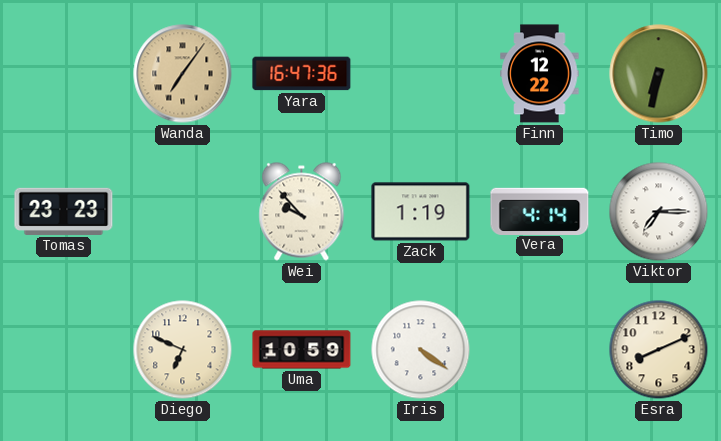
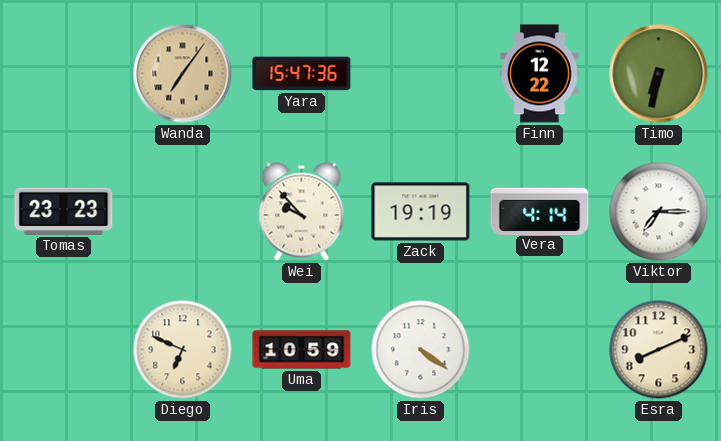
Yara: 16:47 -> 15:47 (302, 74)
Zack: 1:19 -> 19:19 (421, 212)
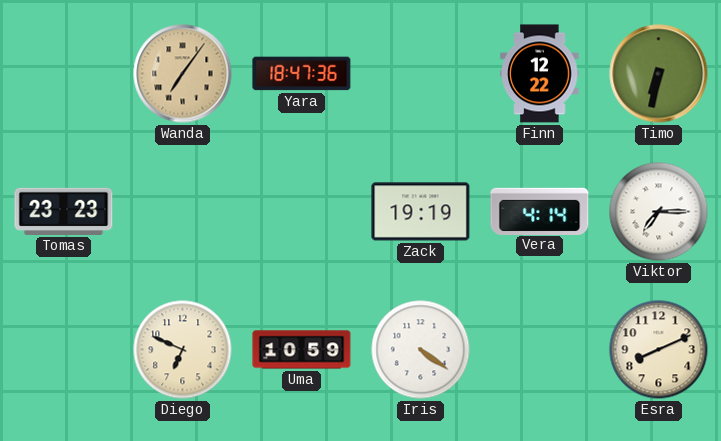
Yara: 15:47 -> 18:47 (302, 74)
Wei: 9:53 -> none (302, 212)
